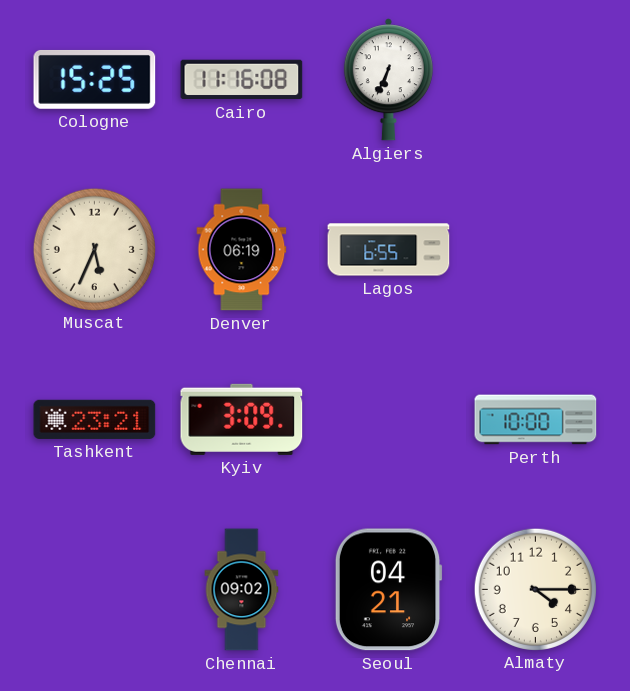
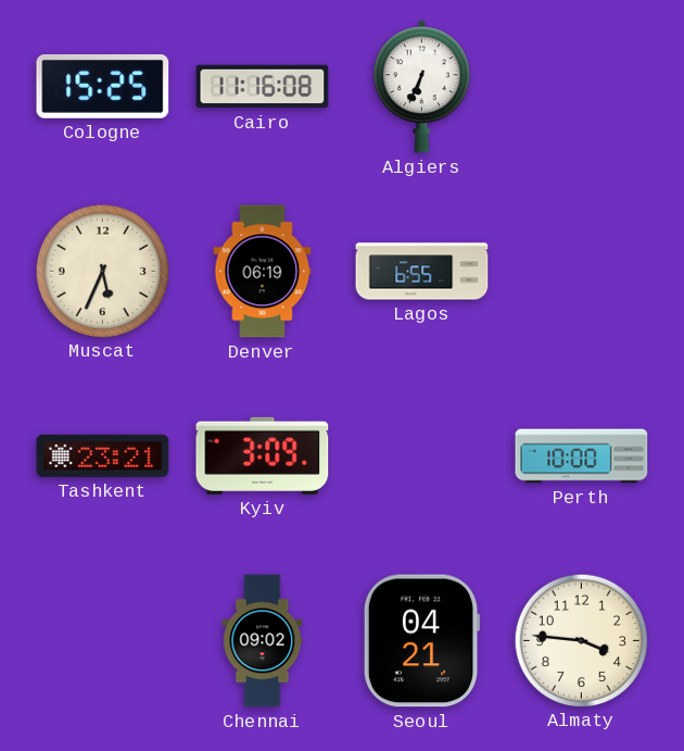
Almaty: 4:15 -> 3:46 (581, 640)
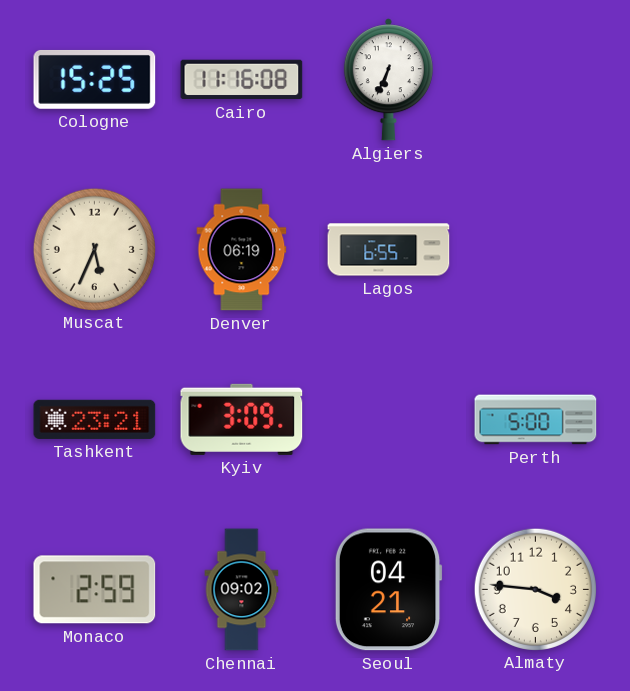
Perth: 10:00 -> 5:00 (536, 420)
Monaco: none -> 2:59 (95, 590)
